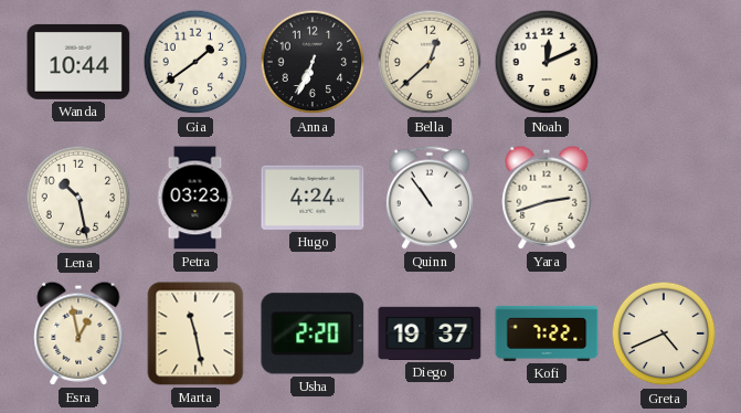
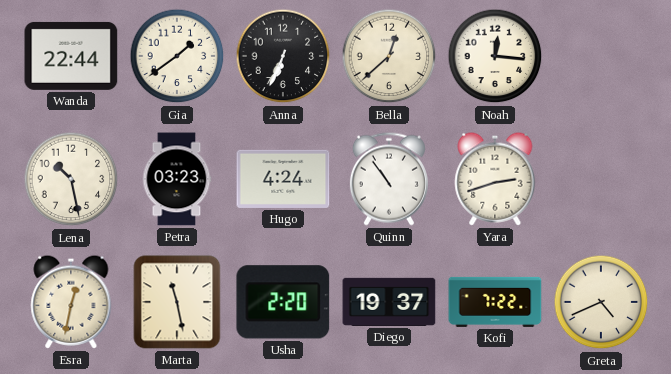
Wanda: 10:44 -> 22:44 (71, 56)
Noah: 12:11 -> 12:16 (495, 56)
Esra: 12:58 -> 12:32 (71, 302)
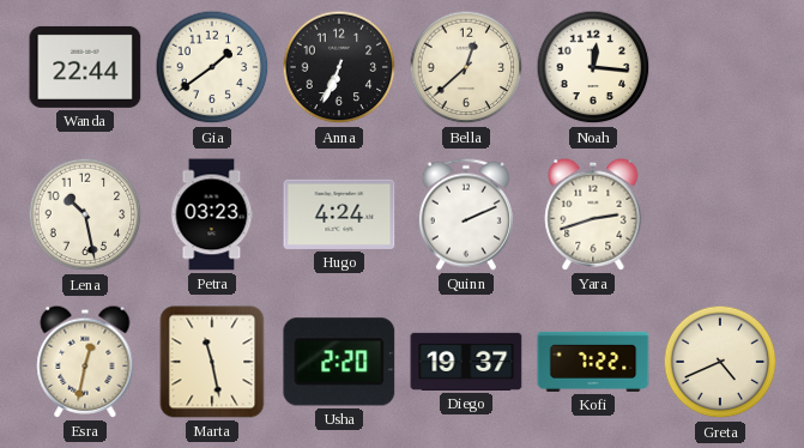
Quinn: 10:54 -> 2:11 (466, 214)
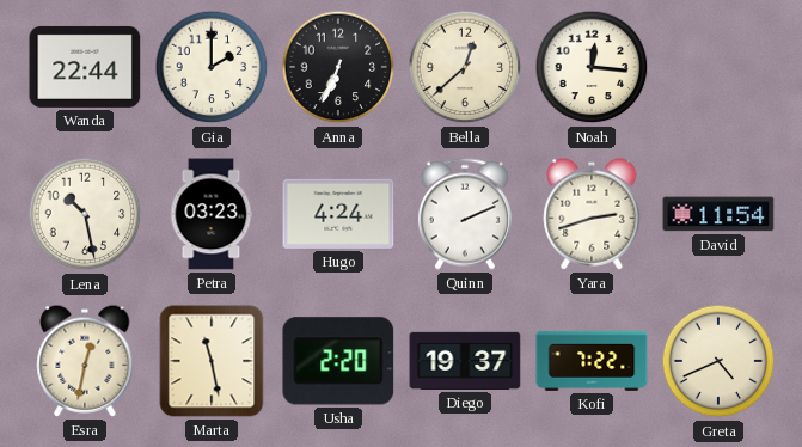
Gia: 1:39 -> 2:00 (212, 67)
David: none -> 11:54 (718, 214)
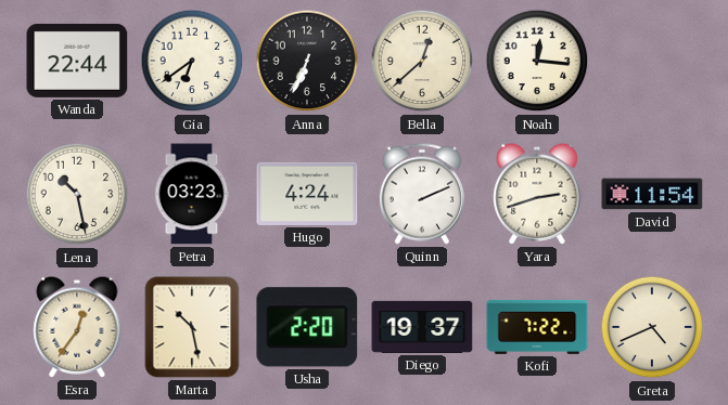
Gia: 2:00 -> 6:39 (192, 61)
Esra: 12:32 -> 12:36 (77, 327)
Marta: 11:28 -> 10:28 (192, 327)
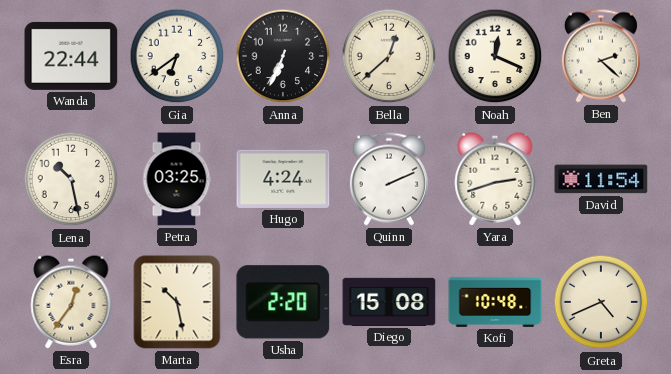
Noah: 12:16 -> 12:19 (495, 56)
Ben: none -> 2:22 (601, 56)
Petra: 03:23 -> 03:25 (177, 179)
Diego: 19:37 -> 15:08 (389, 302)
Kofi: 7:22 -> 10:48 (495, 302)
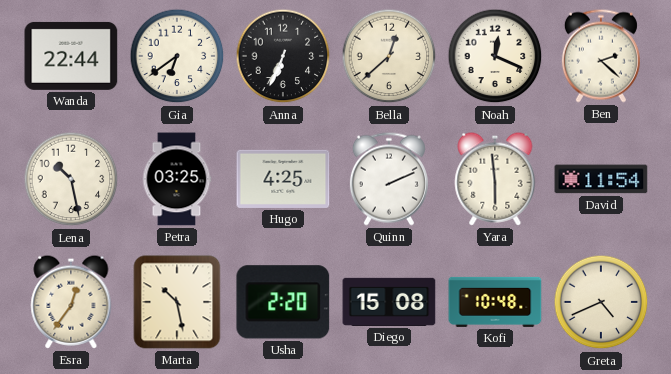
Hugo: 4:24 -> 4:25 (283, 179)
Yara: 2:42 -> 5:59 (495, 179)
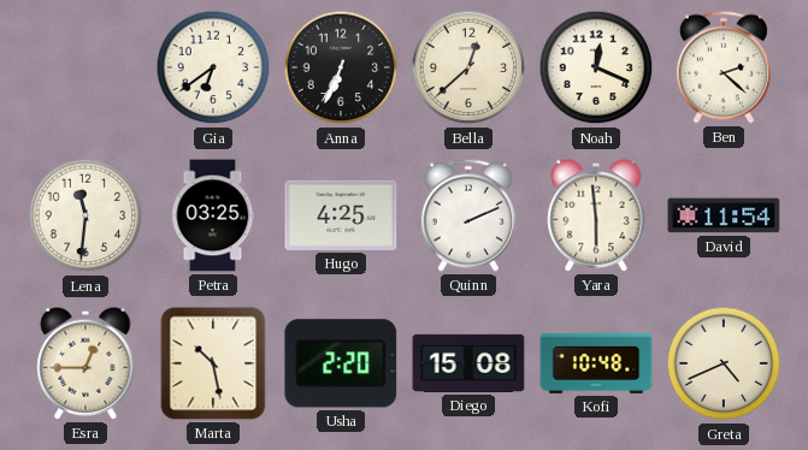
Wanda: 22:44 -> none (71, 56)
Lena: 10:28 -> 11:31 (85, 215)
Esra: 12:36 -> 12:45 (85, 363)
